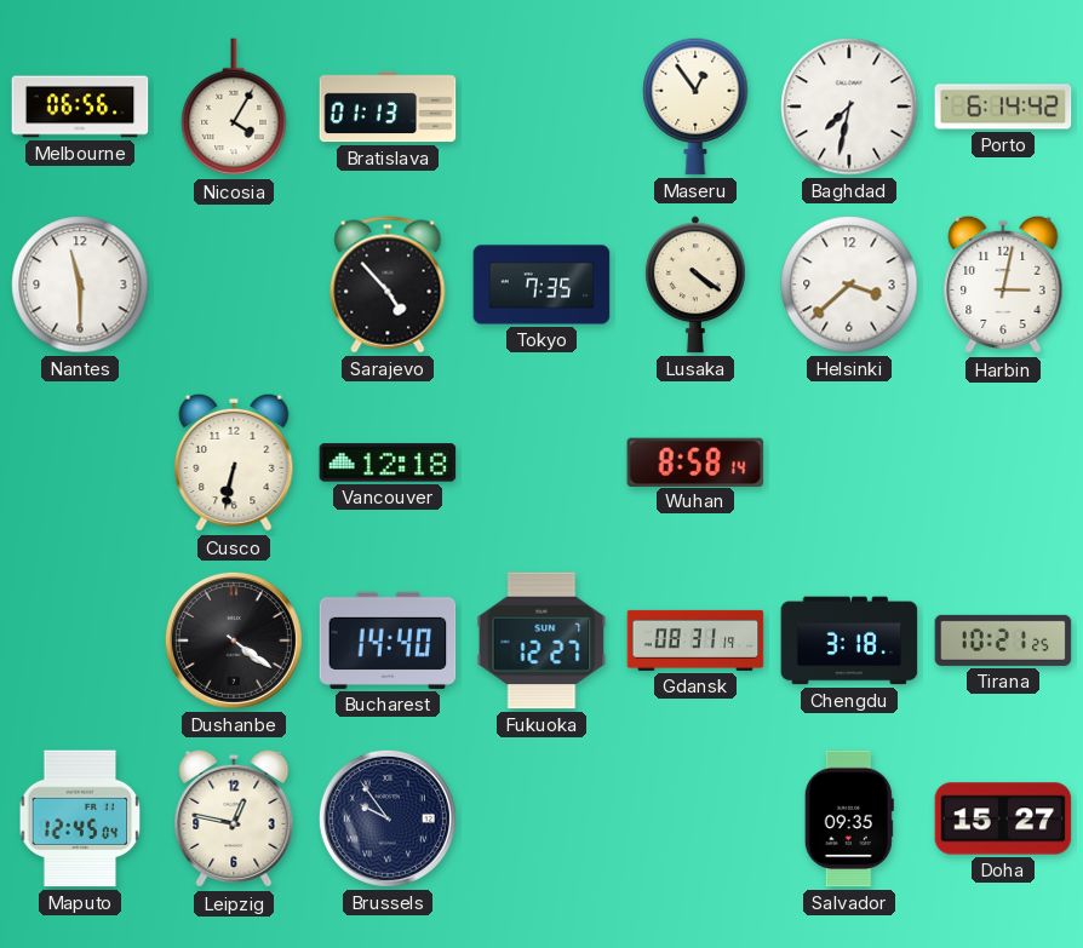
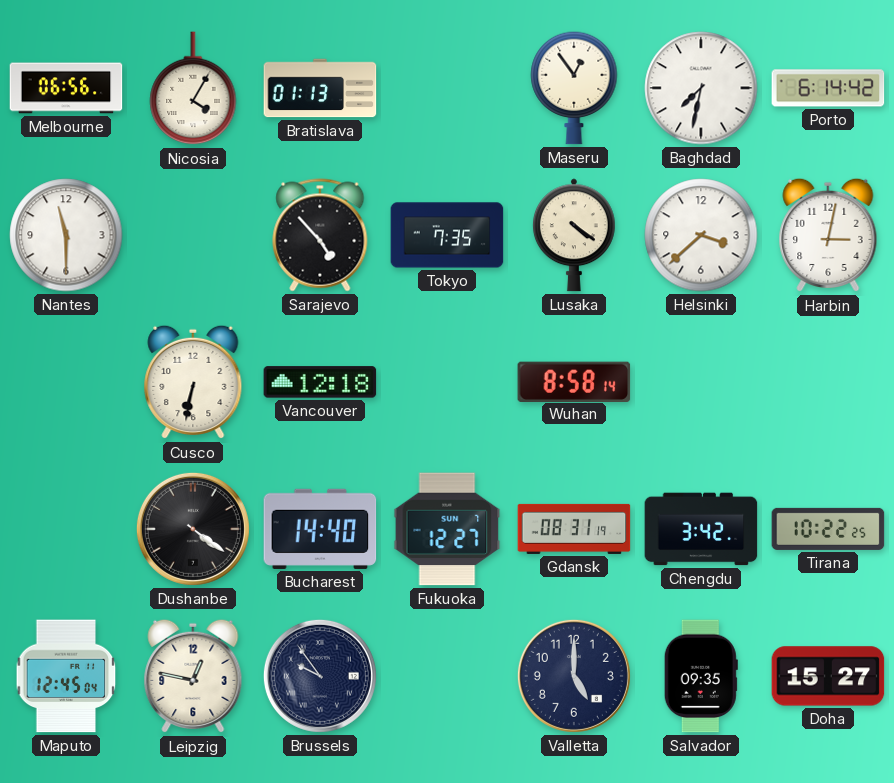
Chengdu: 3:18 -> 3:42 (701, 529)
Tirana: 10:21 -> 10:22 (828, 529)
Valletta: none -> 5:00 (574, 676)
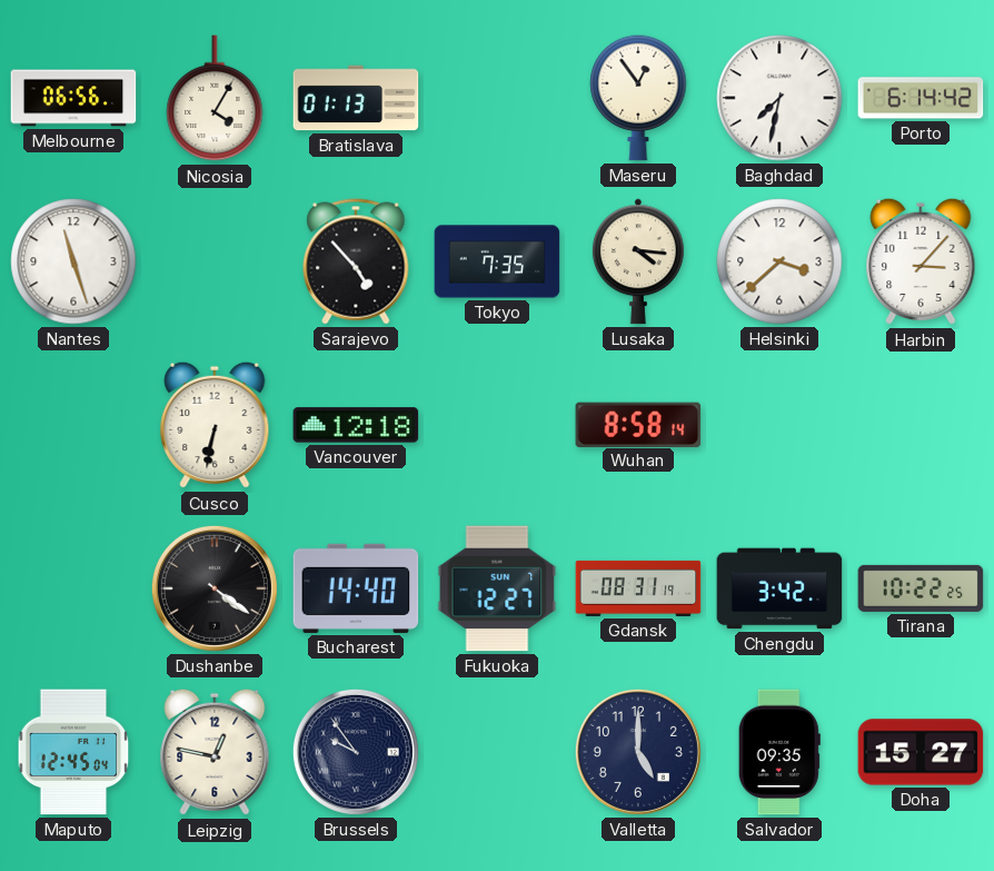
Nantes: 11:30 -> 11:27 (73, 261)
Lusaka: 4:21 -> 4:16 (638, 261)
Harbin: 3:02 -> 3:07 (921, 261)
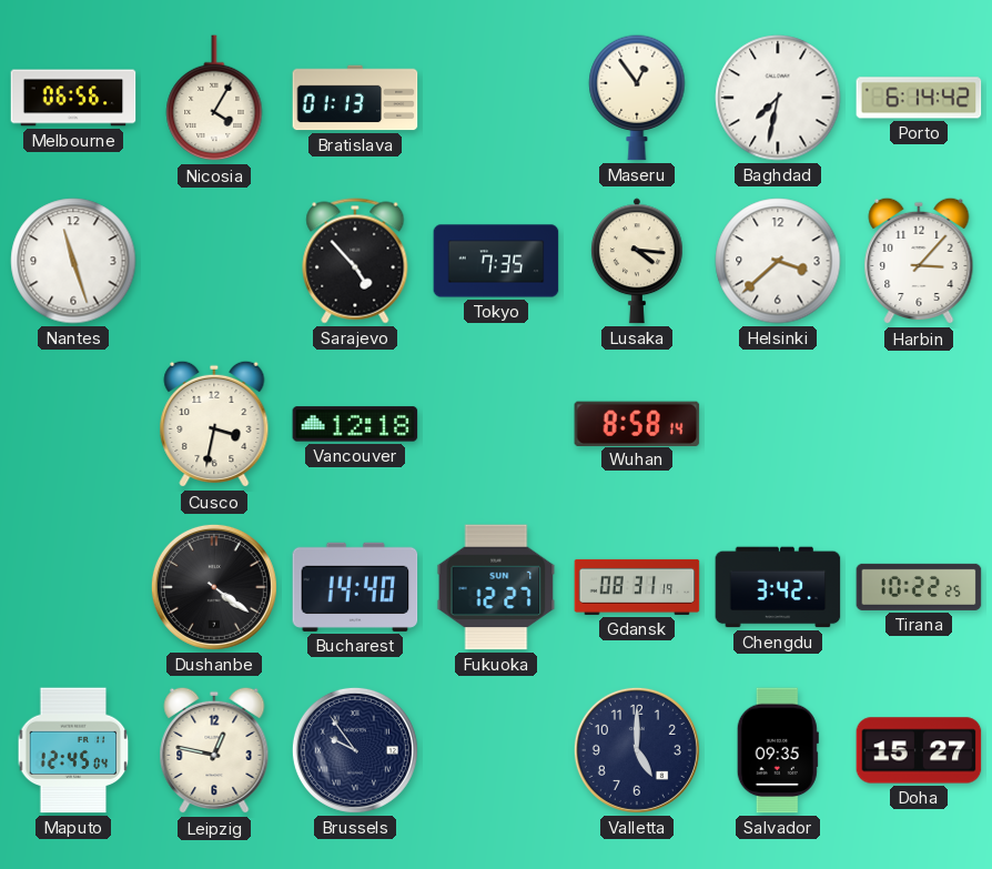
Cusco: 6:32 -> 3:32 (214, 424)
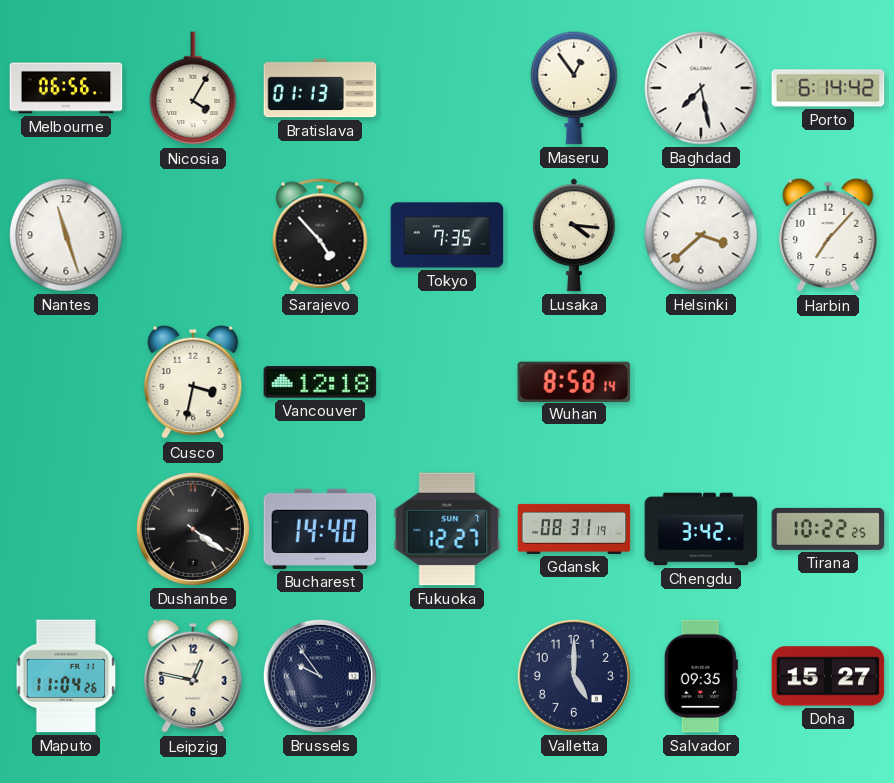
Baghdad: 7:32 -> 7:28 (701, 88)
Harbin: 3:07 -> 7:07 (828, 235)
Maputo: 12:45 -> 11:04 (66, 676)
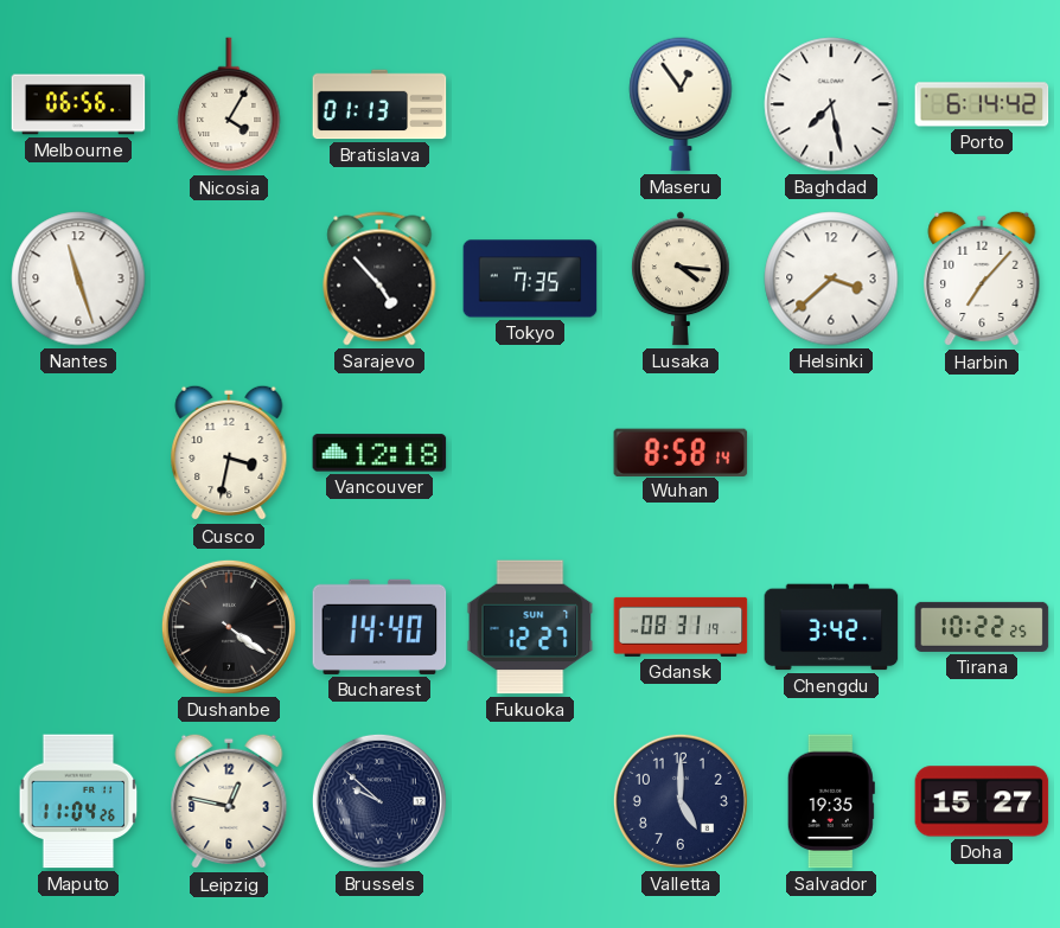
Brussels: 9:54 -> 9:52 (379, 801)
Salvador: 09:35 -> 19:35 (831, 801)
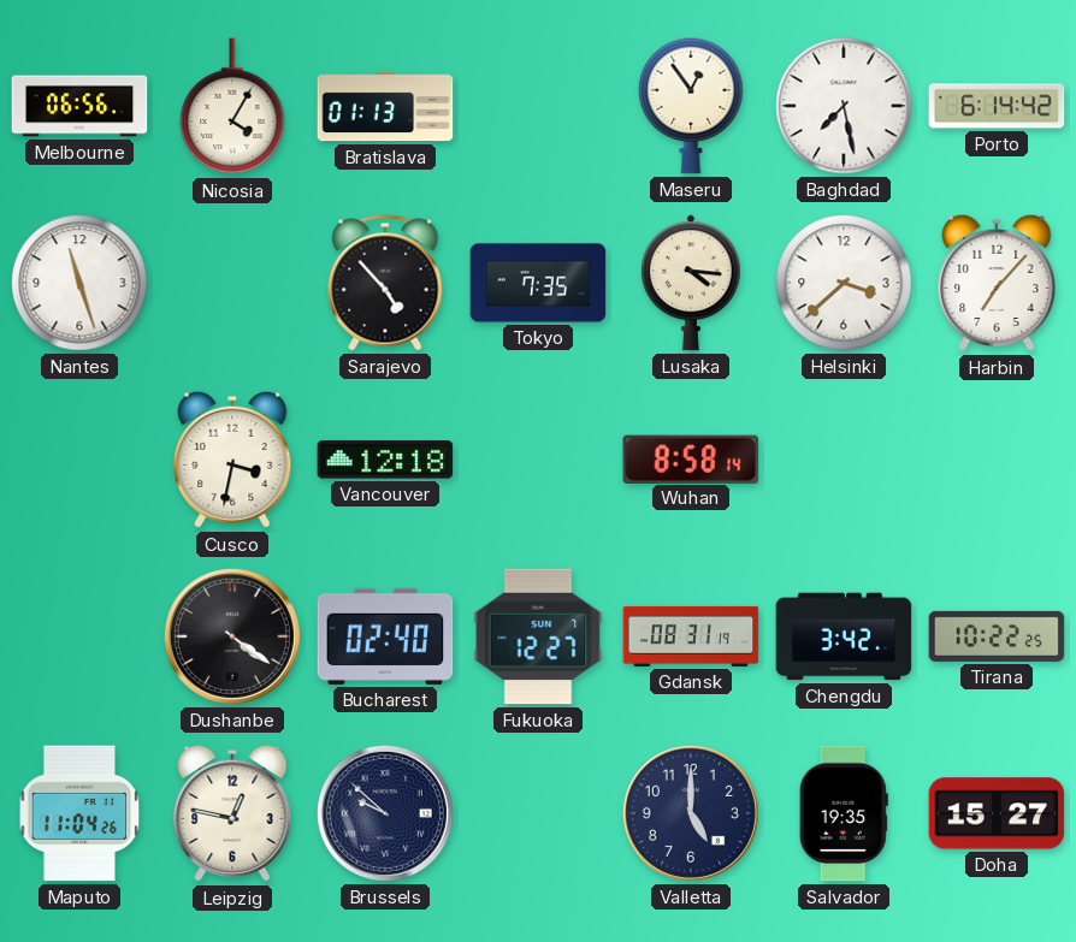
Bucharest: 14:40 -> 02:40 (385, 636)
